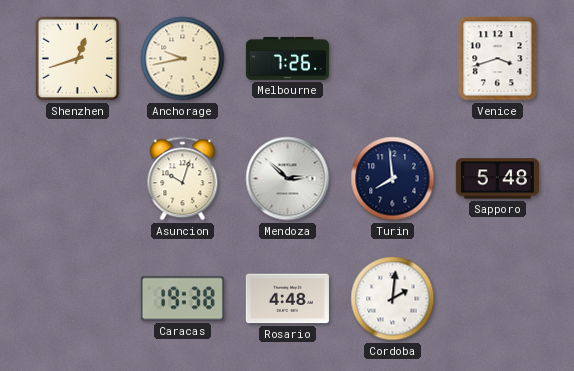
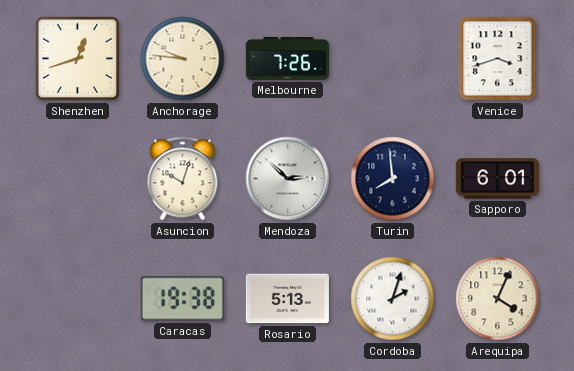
Anchorage: 9:43 -> 9:46 (183, 59)
Sapporo: 5:48 -> 6:01 (497, 179)
Rosario: 4:48 -> 5:13 (287, 299)
Cordoba: 2:01 -> 2:03 (393, 299)
Arequipa: none -> 4:04 (498, 299)
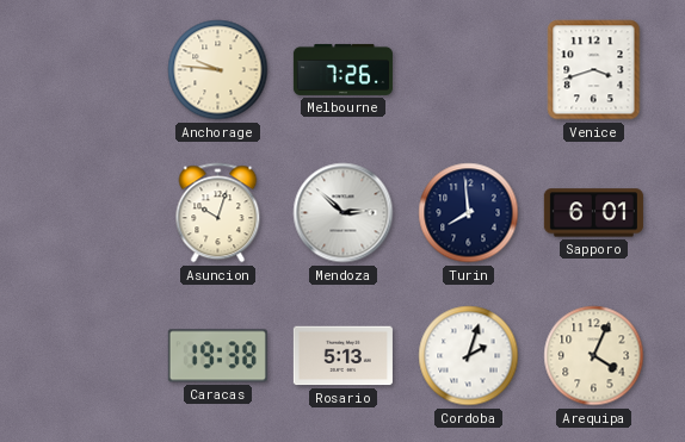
Shenzhen: 12:42 -> none (78, 59)
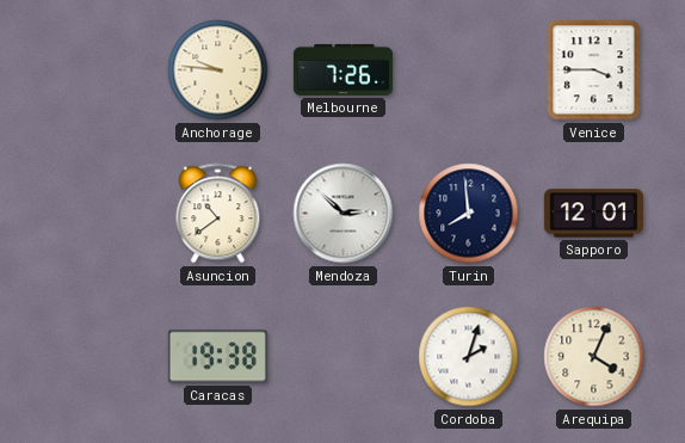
Venice: 3:42 -> 3:45 (594, 70)
Asuncion: 10:03 -> 10:39 (218, 214)
Sapporo: 6:01 -> 12:01 (593, 214)
Rosario: 5:13 -> none (342, 356)
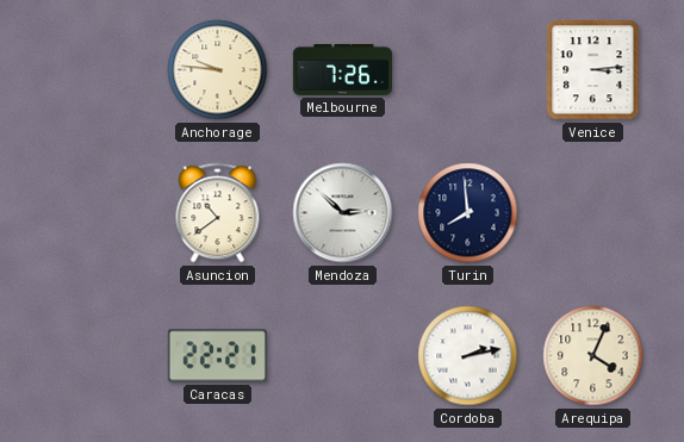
Venice: 3:45 -> 3:14 (593, 70)
Sapporo: 12:01 -> none (593, 214)
Caracas: 19:38 -> 22:21 (217, 356)
Cordoba: 2:03 -> 2:13 (468, 356)
